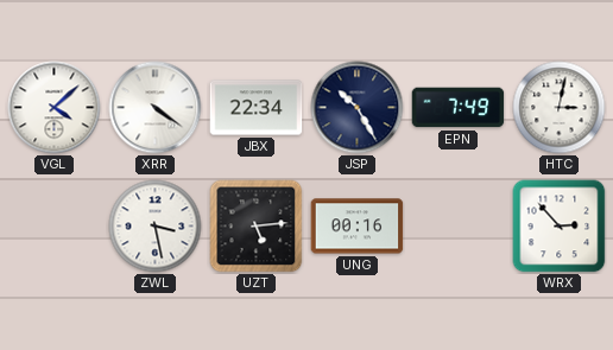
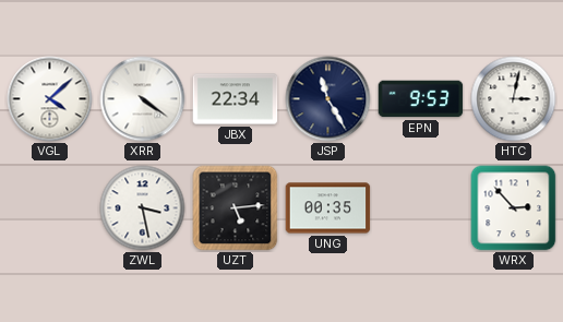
JSP: 10:25 -> 11:25 (328, 99)
EPN: 7:49 -> 9:53 (421, 99)
UNG: 00:16 -> 00:35 (328, 208)
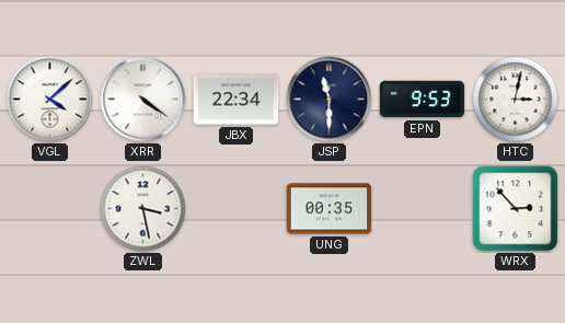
JSP: 11:25 -> 11:30 (330, 100)
UZT: 5:14 -> none (236, 208)
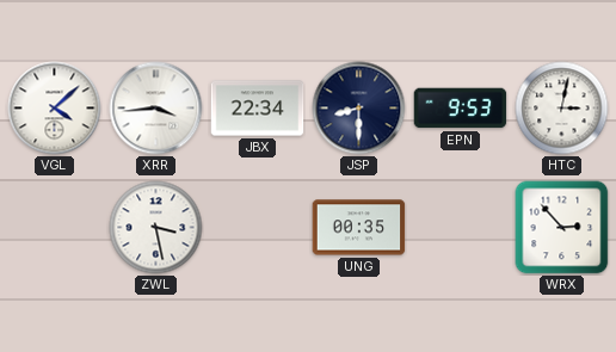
XRR: 4:21 -> 3:44 (156, 109)
JSP: 11:30 -> 8:30 (359, 109)
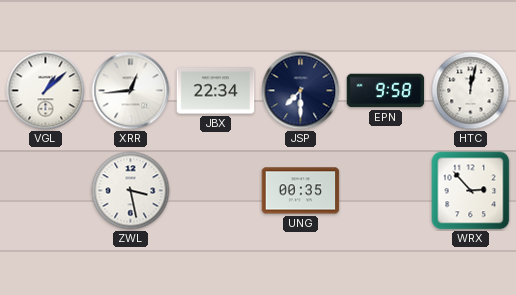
VGL: 4:08 -> 1:08 (46, 91)
XRR: 3:44 -> 12:44 (131, 91)
JSP: 8:30 -> 7:30 (301, 91)
EPN: 9:53 -> 9:58 (386, 91)
HTC: 3:02 -> 12:02 (471, 91)
